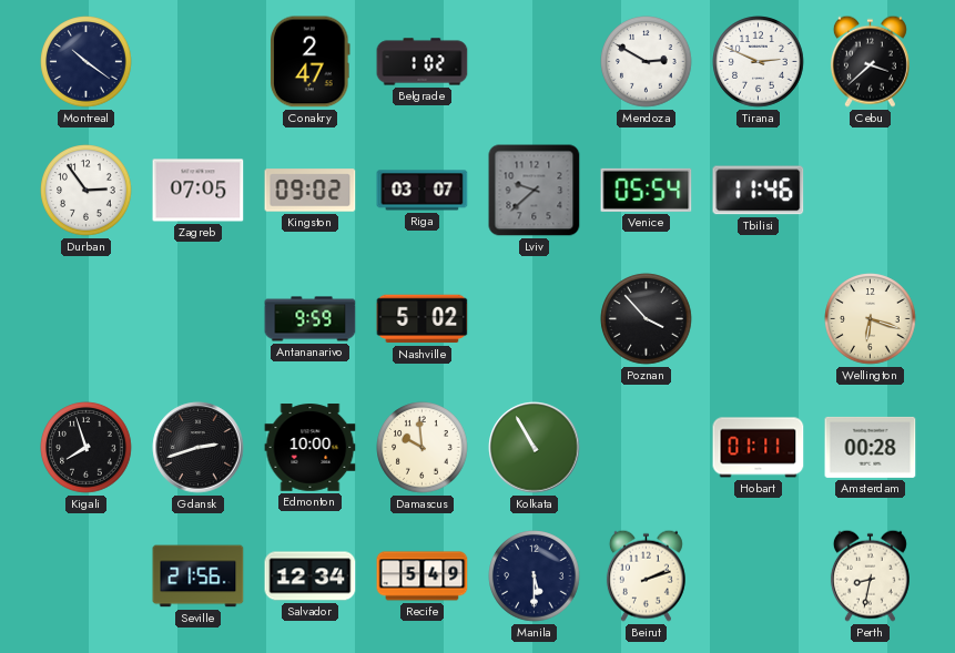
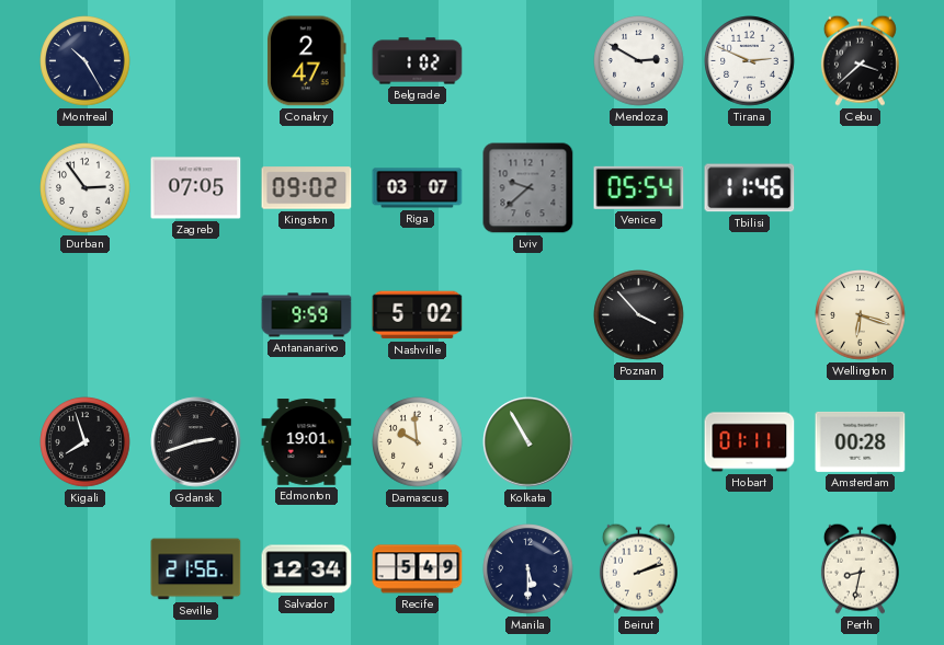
Montreal: 10:21 -> 10:25 (86, 61)
Edmonton: 10:00 -> 19:01 (307, 442)
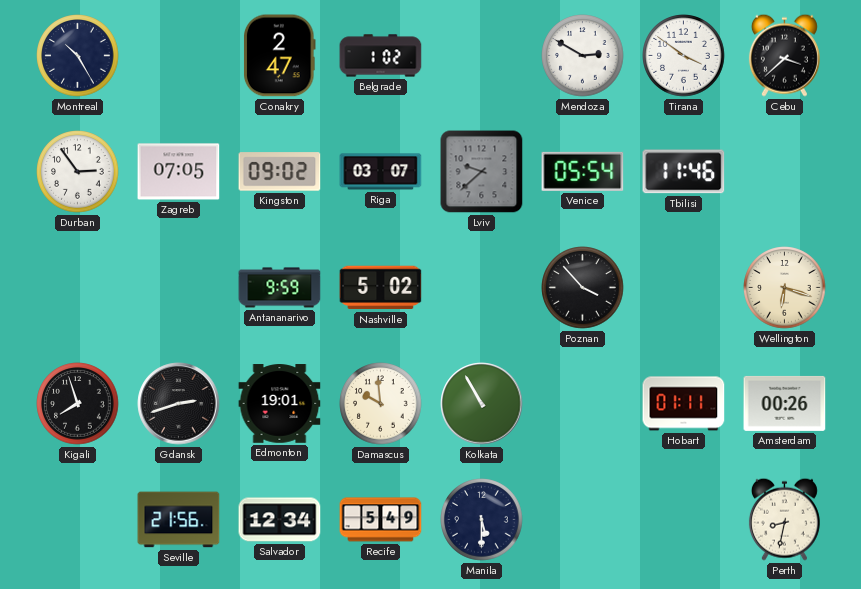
Tirana: 2:49 -> 3:51 (684, 56)
Amsterdam: 00:28 -> 00:26 (785, 403)
Beirut: 2:12 -> none (638, 568)
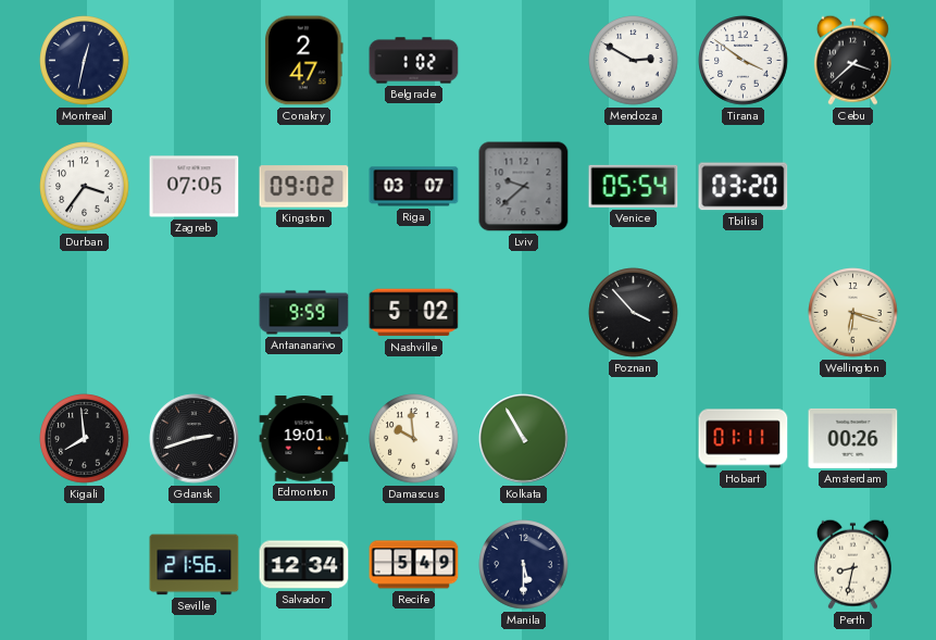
Montreal: 10:25 -> 12:32 (85, 61)
Durban: 2:54 -> 3:36 (85, 187)
Tbilisi: 11:46 -> 03:20 (744, 187)
Kigali: 7:57 -> 7:59 (85, 439)
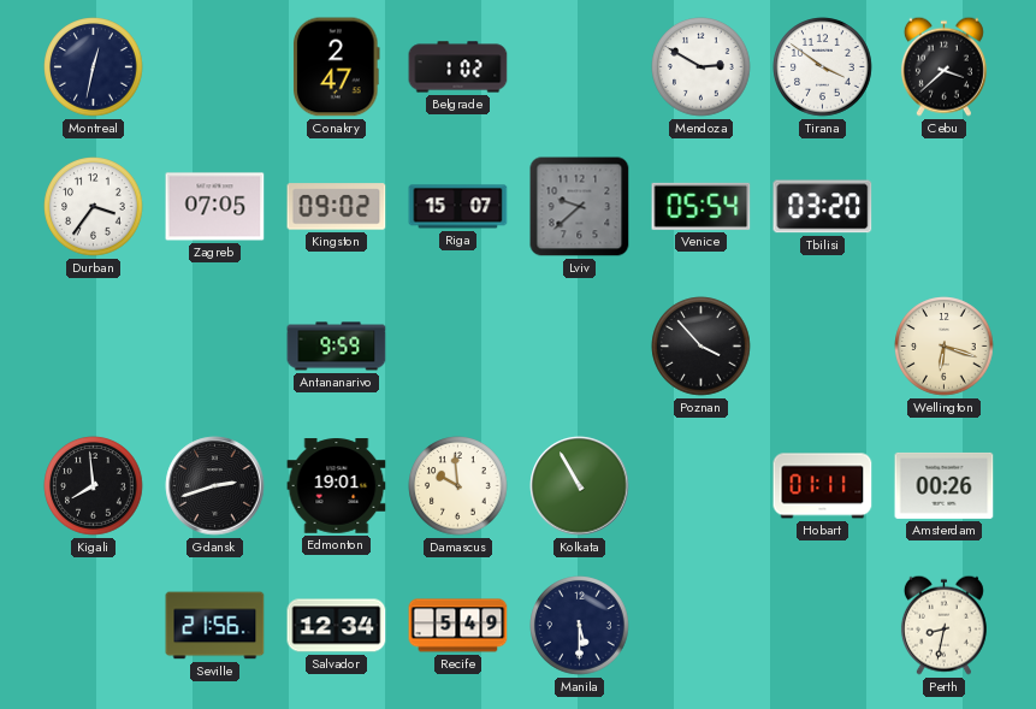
Riga: 03:07 -> 15:07 (458, 207)
Nashville: 5:02 -> none (414, 313)
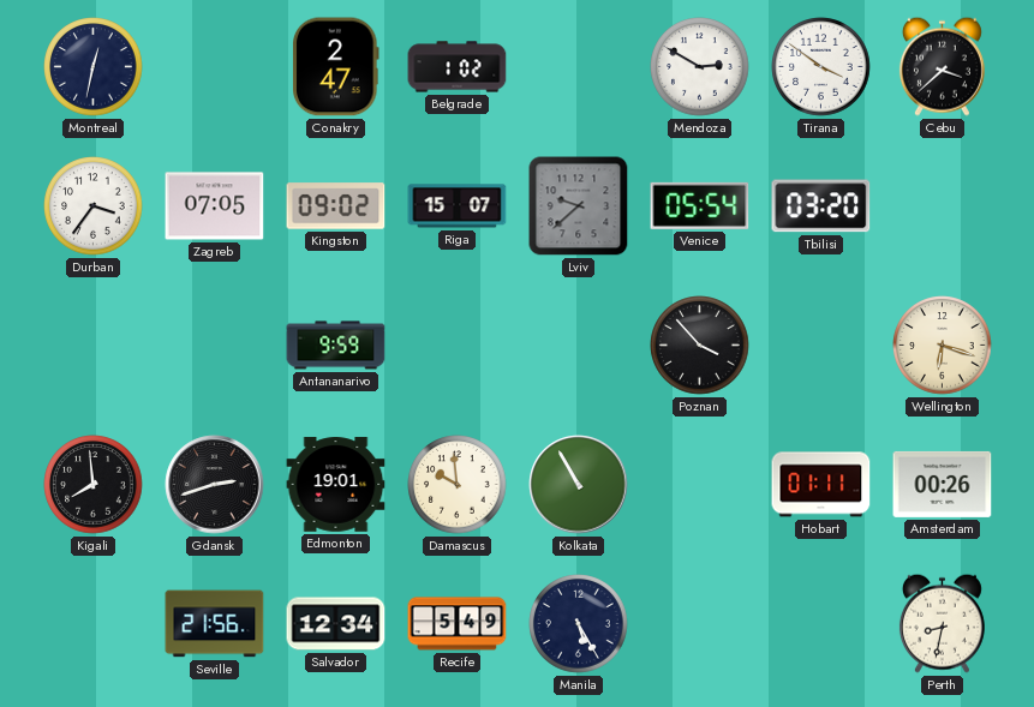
Manila: 5:30 -> 5:25 (579, 624)
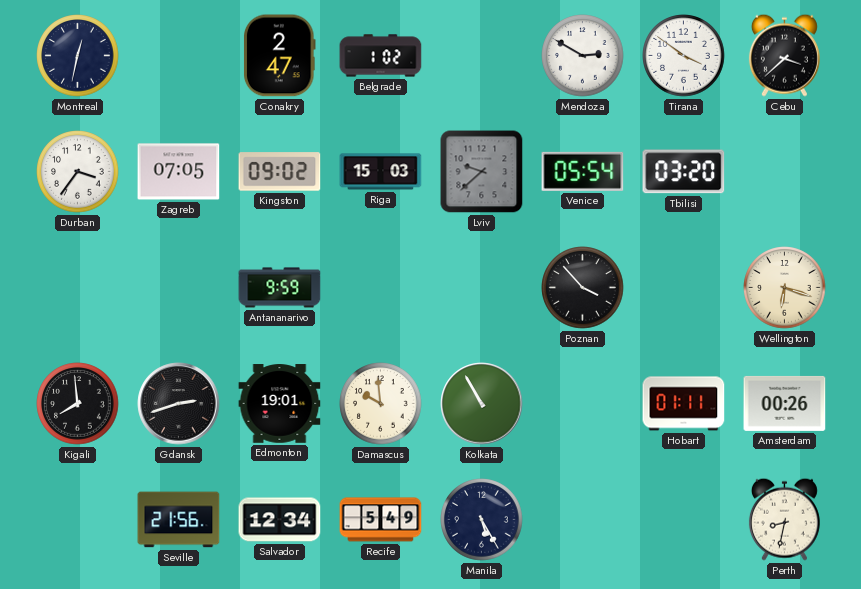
Riga: 15:07 -> 15:03 (381, 172)
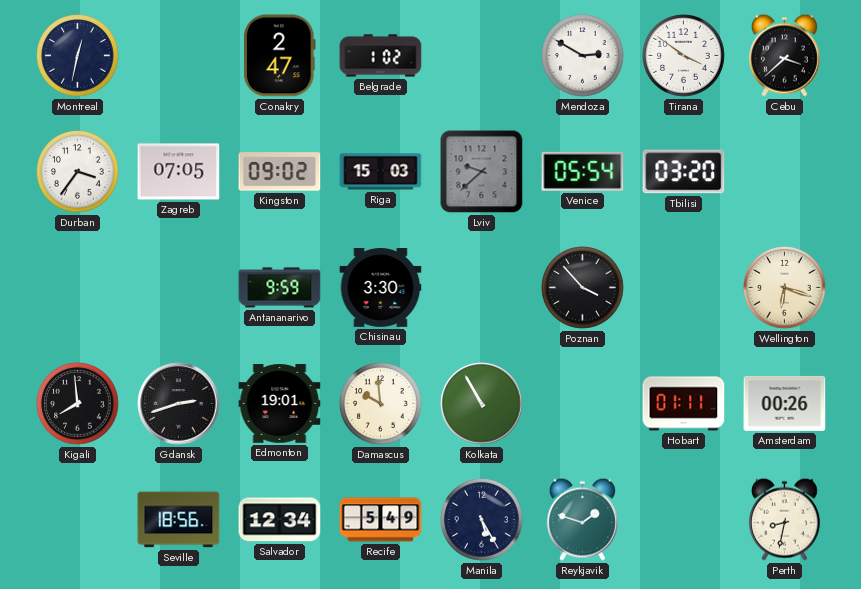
Chisinau: none -> 3:30 (381, 288)
Seville: 21:56 -> 18:56 (179, 520)
Reykjavik: none -> 1:48 (582, 519)
